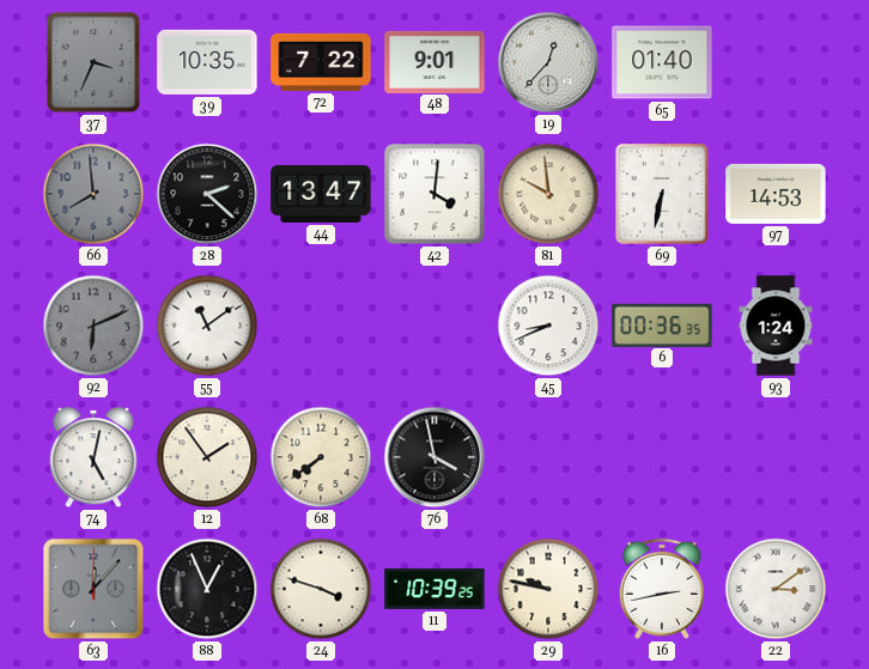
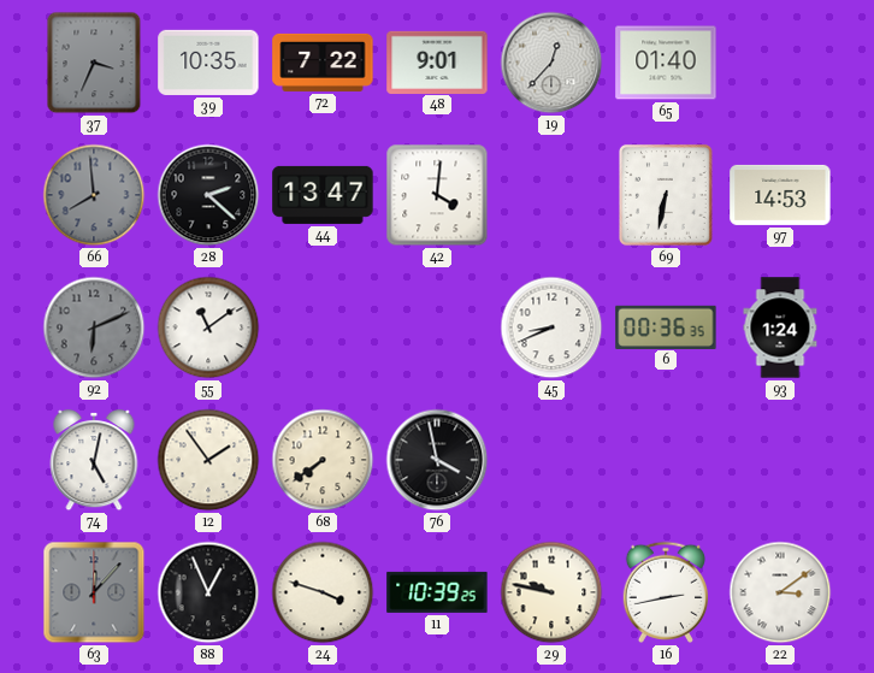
81: 9:59 -> none (548, 194)
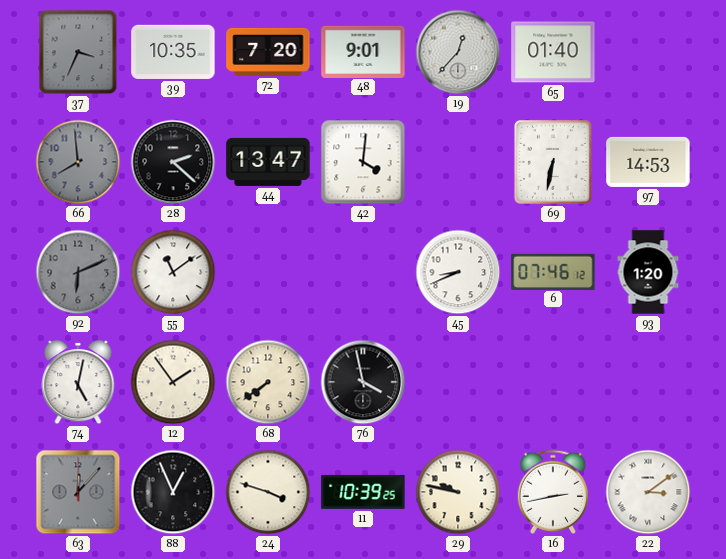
72: 7:22 -> 7:20 (268, 52)
6: 00:36 -> 07:46 (553, 271)
93: 1:24 -> 1:20 (648, 272)
